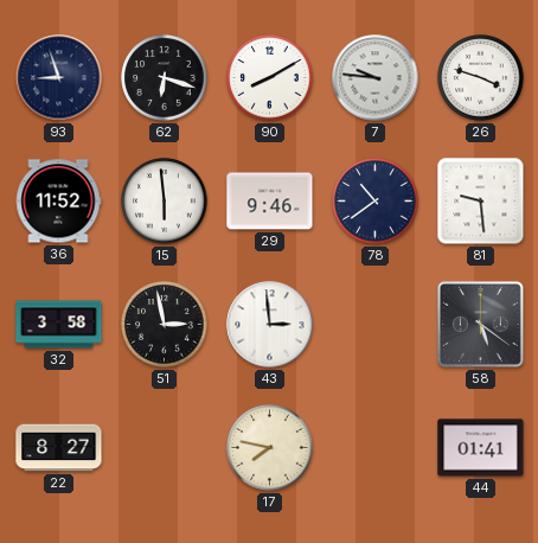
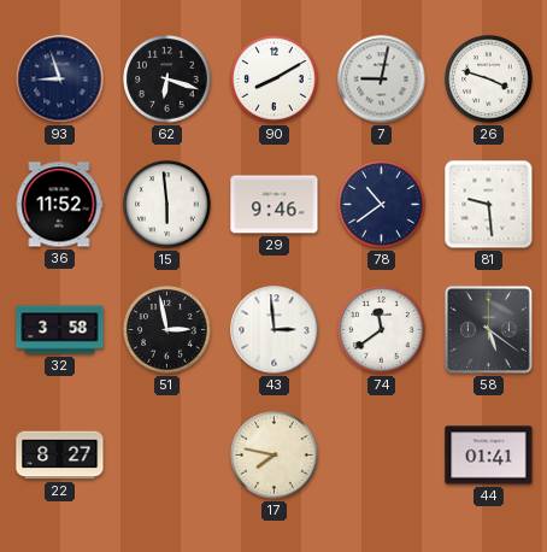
7: 9:46 -> 9:02 (382, 80)
74: none -> 11:39 (382, 330)
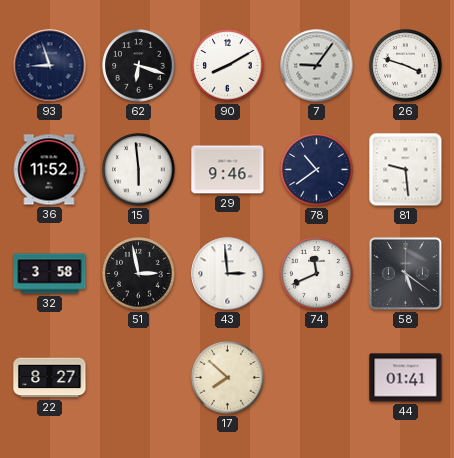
7: 9:02 -> 9:06 (317, 66)
74: 11:39 -> 11:41 (317, 274)
17: 7:47 -> 7:52 (228, 378)
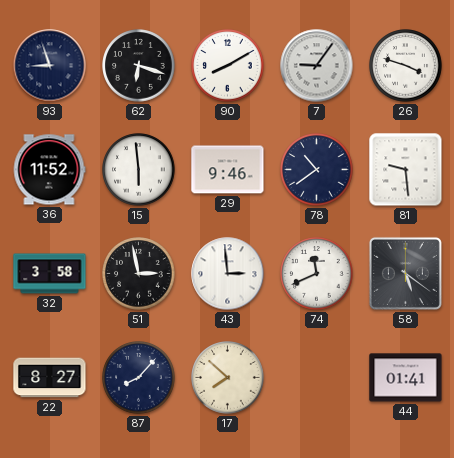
87: none -> 8:07 (139, 378)
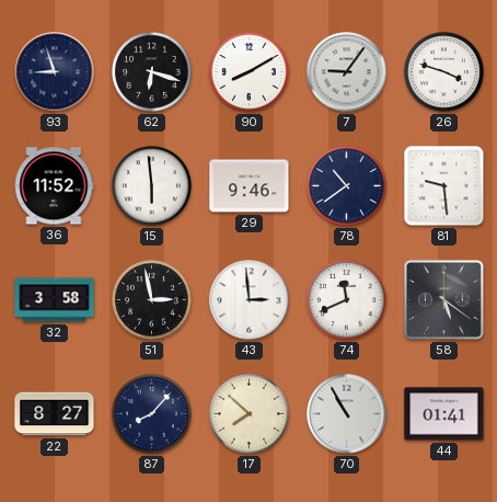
70: none -> 10:55 (347, 414)
